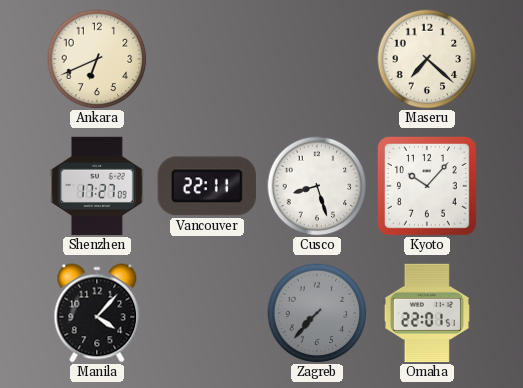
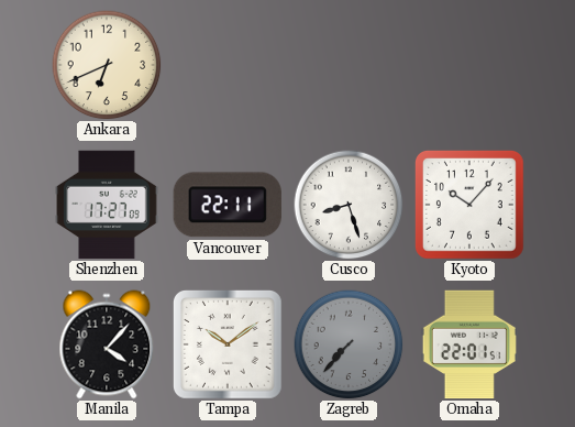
Maseru: 7:22 -> none (427, 59)
Tampa: none -> 10:09 (229, 346)
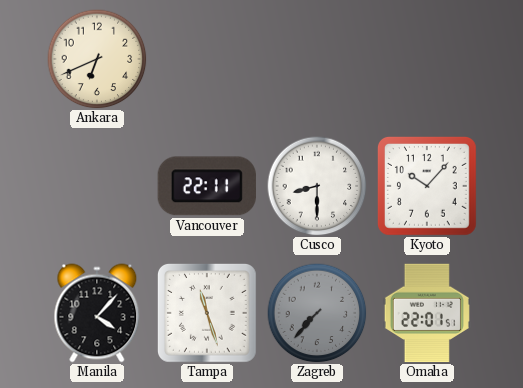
Shenzhen: 17:27 -> none (107, 205)
Cusco: 8:27 -> 8:30 (317, 186)
Tampa: 10:09 -> 11:27 (208, 314)
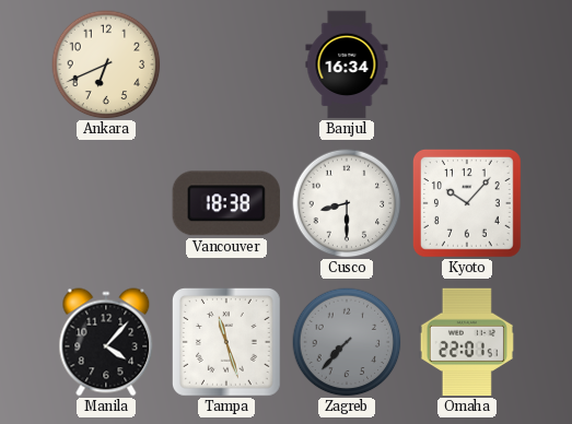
Banjul: none -> 16:34 (347, 64)
Vancouver: 22:11 -> 18:38 (226, 203)
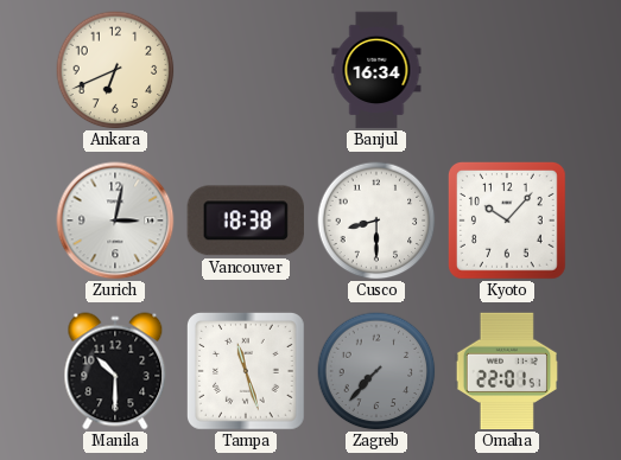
Zurich: none -> 3:02 (115, 221)
Manila: 4:07 -> 10:30 (115, 371)
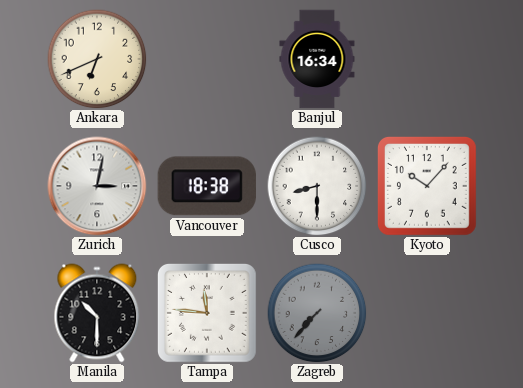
Tampa: 11:27 -> 11:46 (208, 314)
Omaha: 22:01 -> none (507, 371)
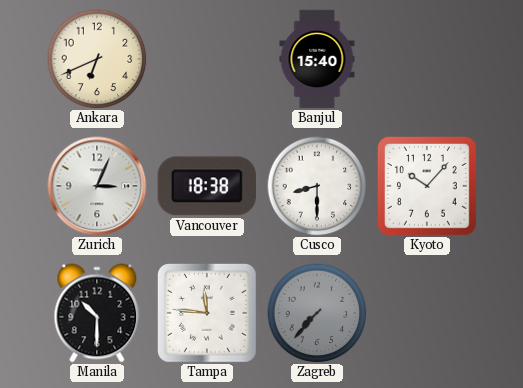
Banjul: 16:34 -> 15:40 (317, 59)
Zurich: 3:02 -> 3:04 (97, 186)
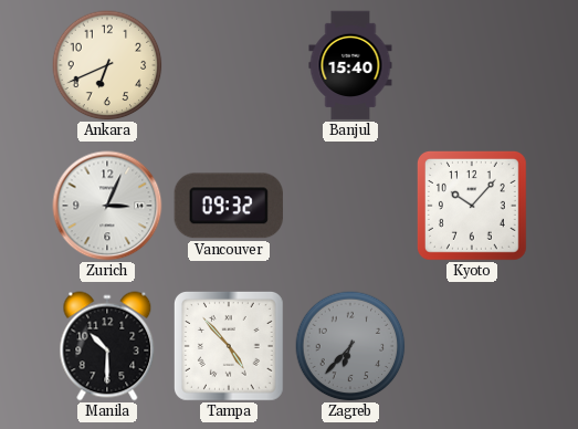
Vancouver: 18:38 -> 09:32 (229, 206)
Cusco: 8:30 -> none (317, 186)
Tampa: 11:46 -> 4:53 (230, 347)
Zagreb: 7:37 -> 6:37 (350, 346)
